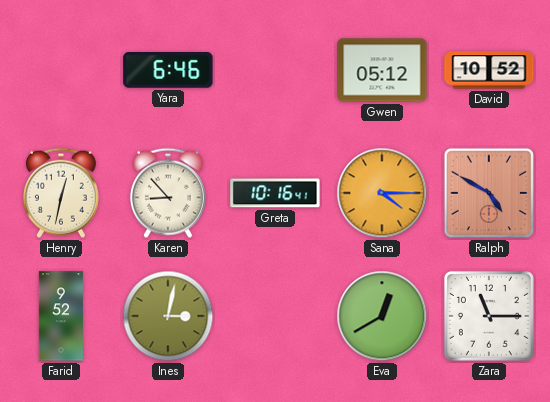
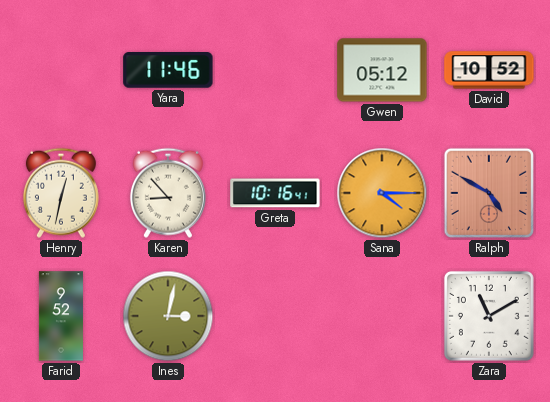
Yara: 6:46 -> 11:46 (168, 70)
Eva: 12:40 -> none (382, 316)
Zara: 11:15 -> 11:10 (489, 316)
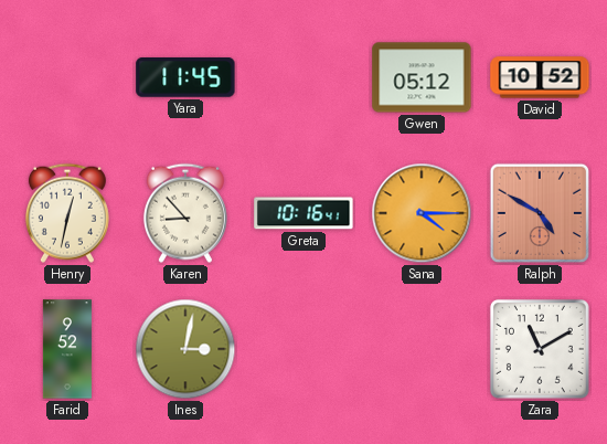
Yara: 11:46 -> 11:45 (185, 77)
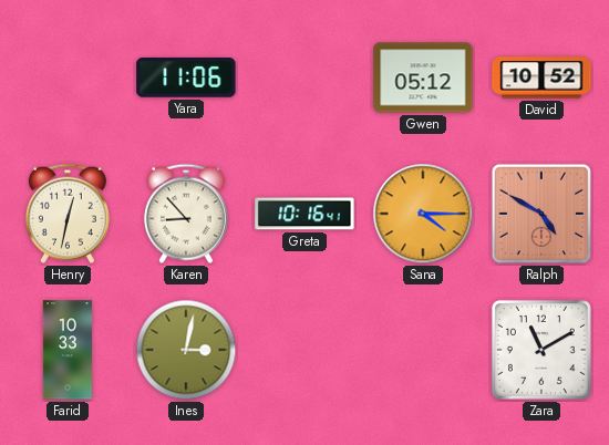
Yara: 11:45 -> 11:06 (186, 77)
Farid: 9:52 -> 10:33 (68, 350)
